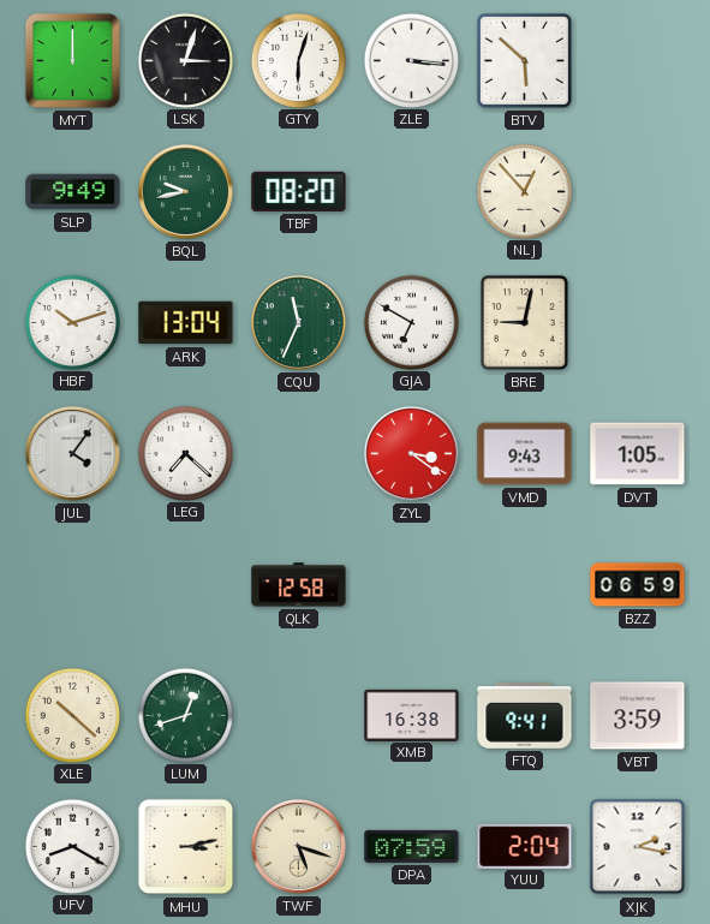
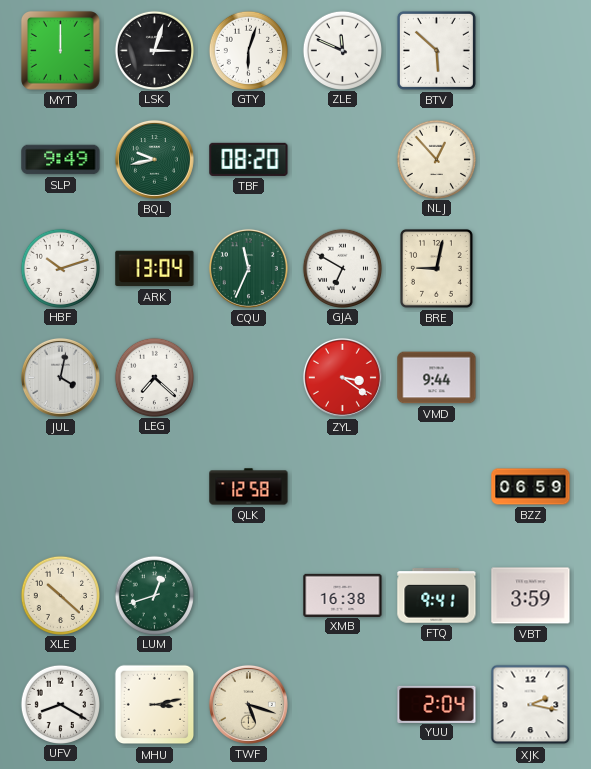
ZLE: 3:16 -> 11:49 (342, 50)
JUL: 4:06 -> 4:02 (60, 377)
VMD: 9:43 -> 9:44 (437, 378)
DVT: 1:05 -> none (638, 454)
DPA: 07:59 -> none (412, 846)
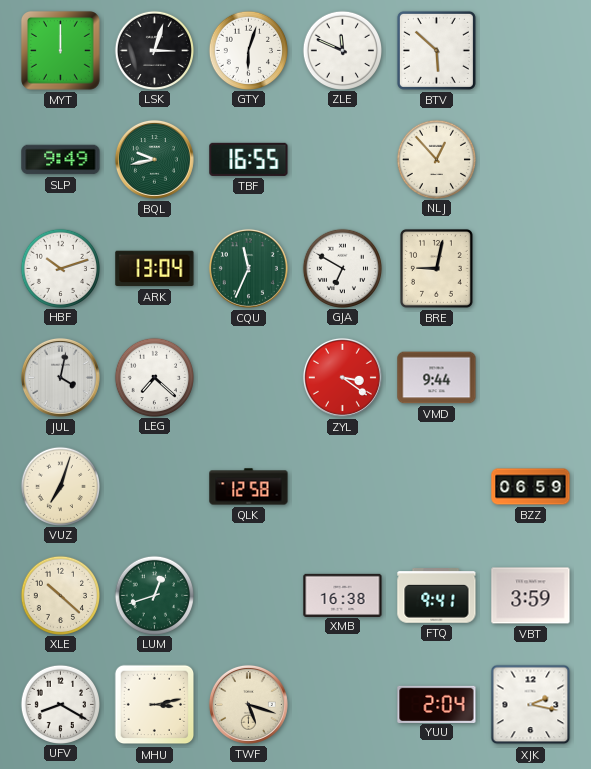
TBF: 08:20 -> 16:55 (249, 159)
VUZ: none -> 7:03 (60, 486)
